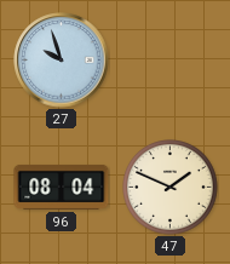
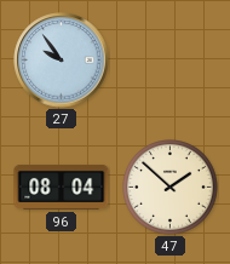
27: 9:57 -> 9:54 (62, 61)
47: 1:49 -> 1:52 (171, 188)
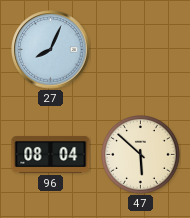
27: 9:54 -> 8:04 (51, 50)
47: 1:52 -> 5:52 (141, 155)
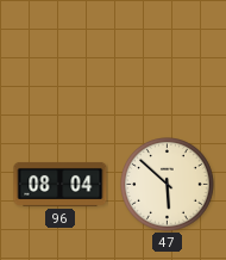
27: 8:04 -> none (51, 50)
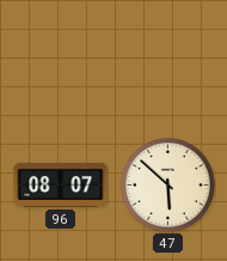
96: 08:04 -> 08:07 (61, 184)
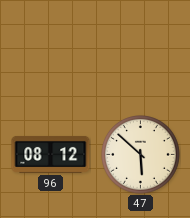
96: 08:07 -> 08:12 (51, 154)
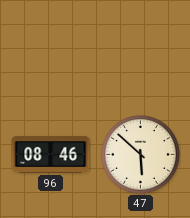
96: 08:12 -> 08:46 (51, 154)
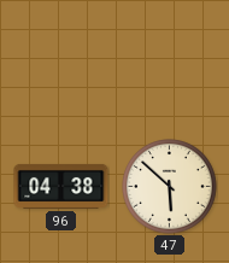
96: 08:46 -> 04:38 (61, 186)
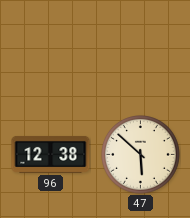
96: 04:38 -> 12:38 (51, 154)
